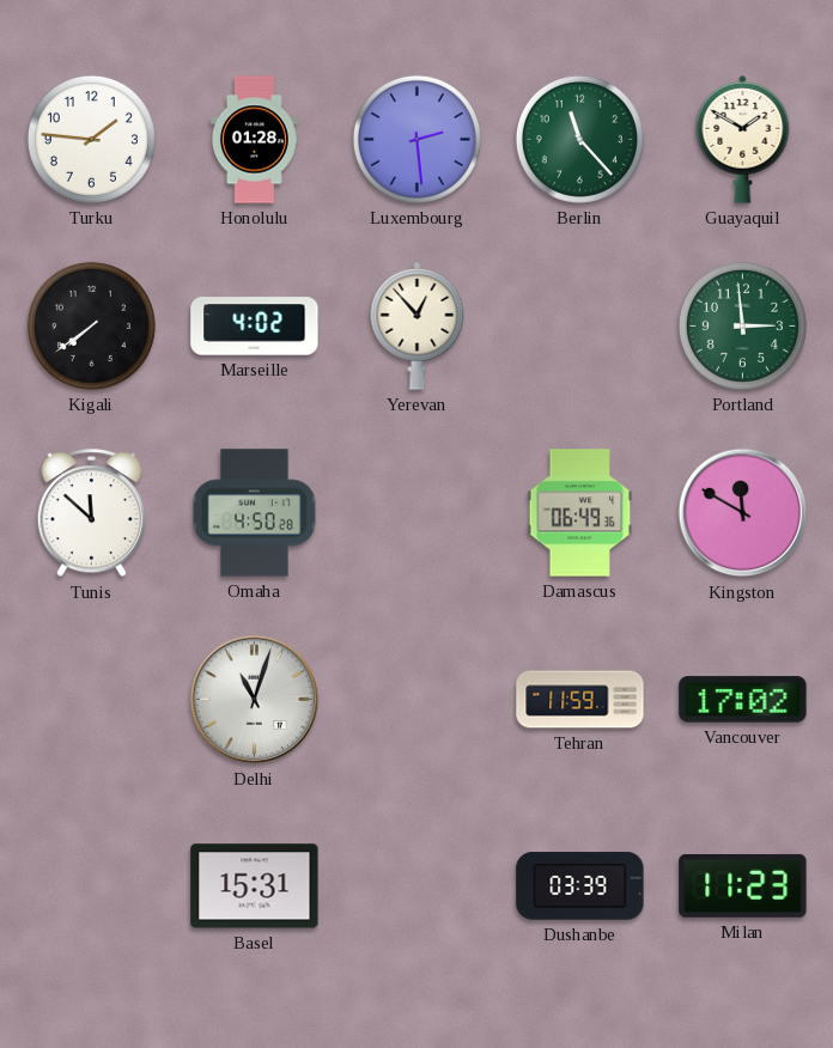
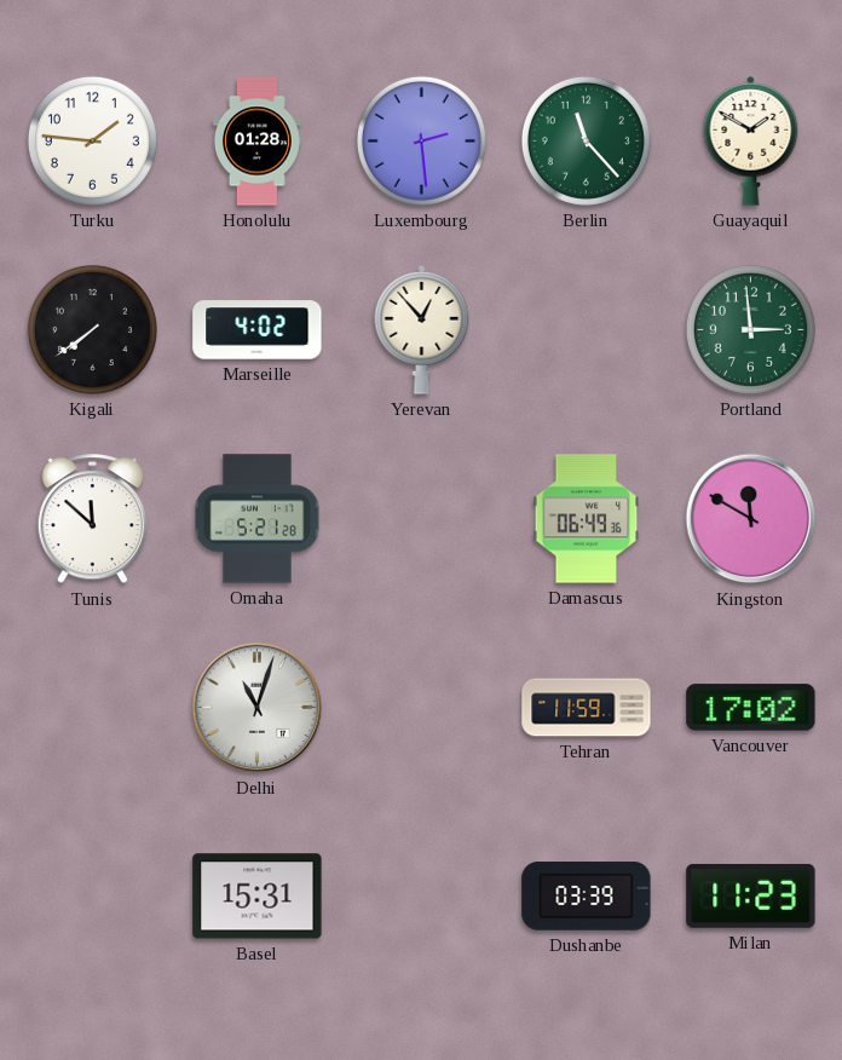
Omaha: 4:50 -> 5:21 (258, 519)
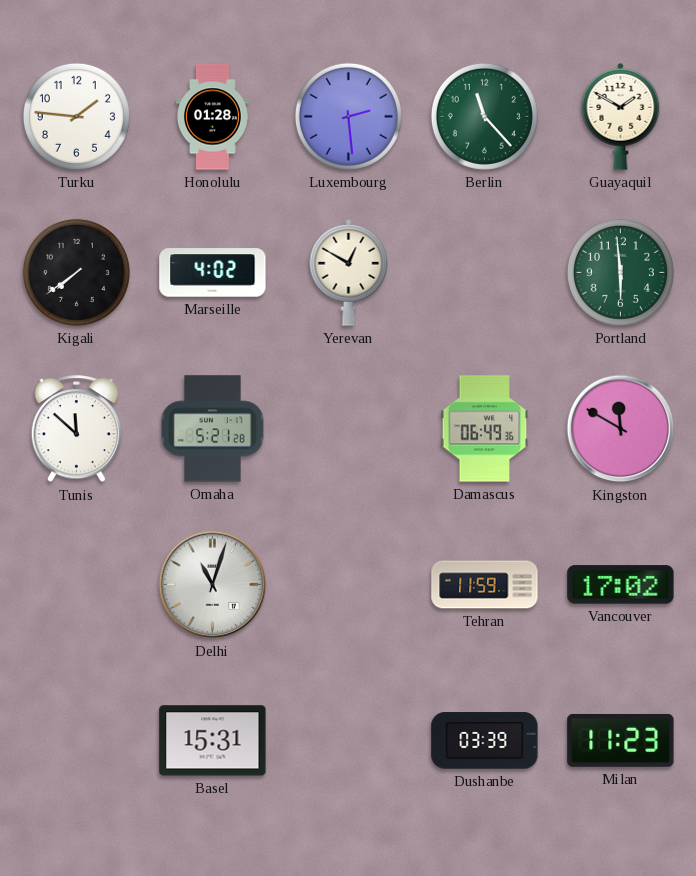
Yerevan: 12:53 -> 12:50 (349, 272)
Portland: 2:59 -> 5:59 (620, 272)
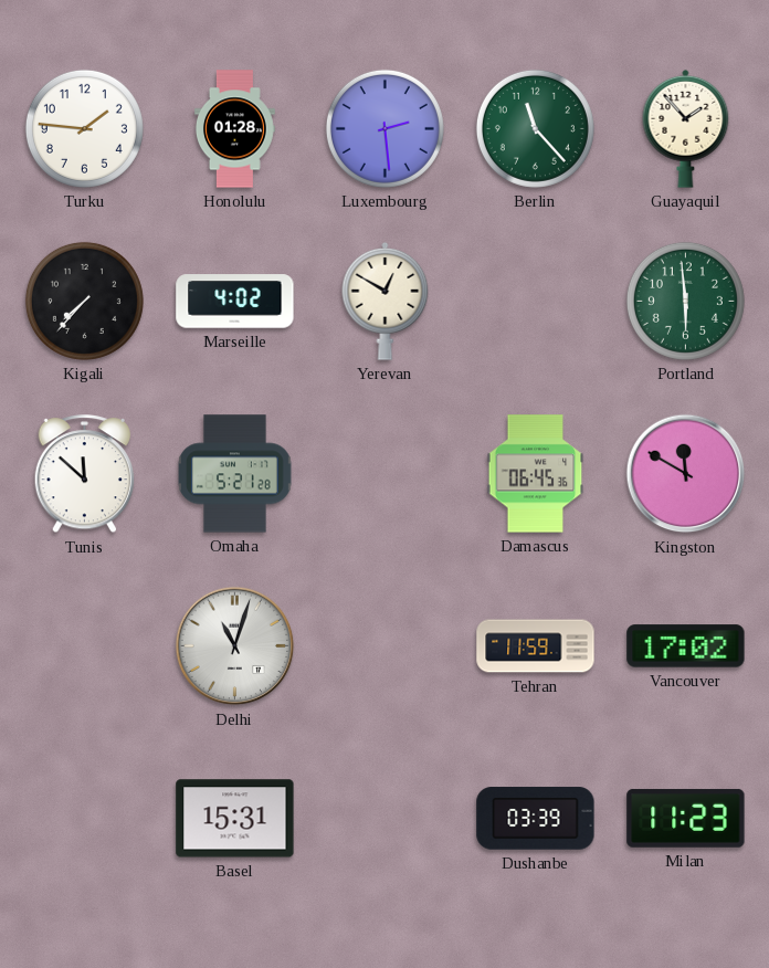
Guayaquil: 1:50 -> 1:53 (686, 128)
Kigali: 7:39 -> 7:37 (84, 301)
Damascus: 06:49 -> 06:45 (536, 474)
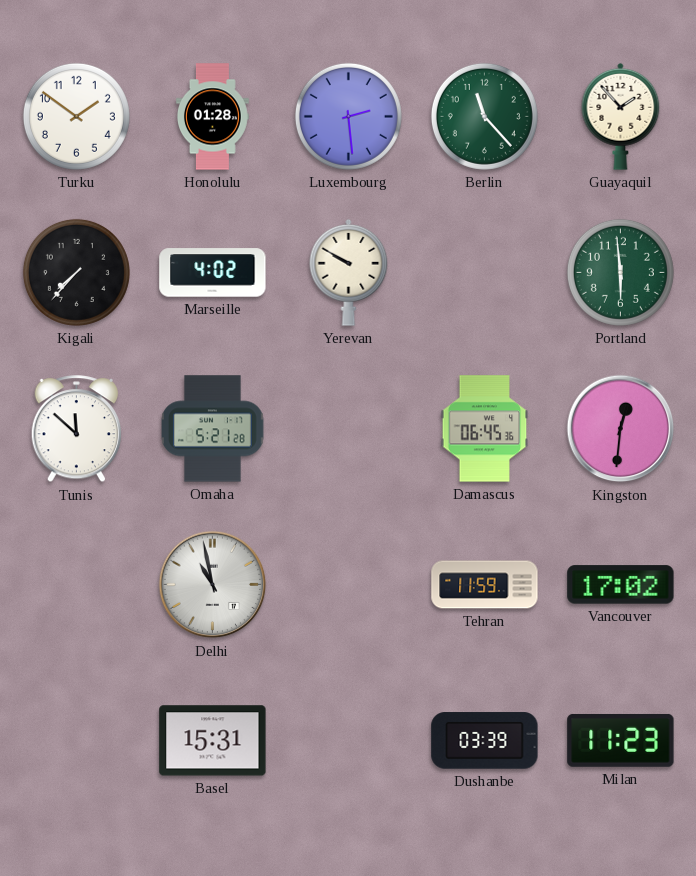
Turku: 1:46 -> 1:51 (76, 116)
Yerevan: 12:50 -> 9:50 (349, 272)
Kingston: 11:50 -> 12:31 (621, 429)
Delhi: 11:03 -> 10:58 (213, 585)
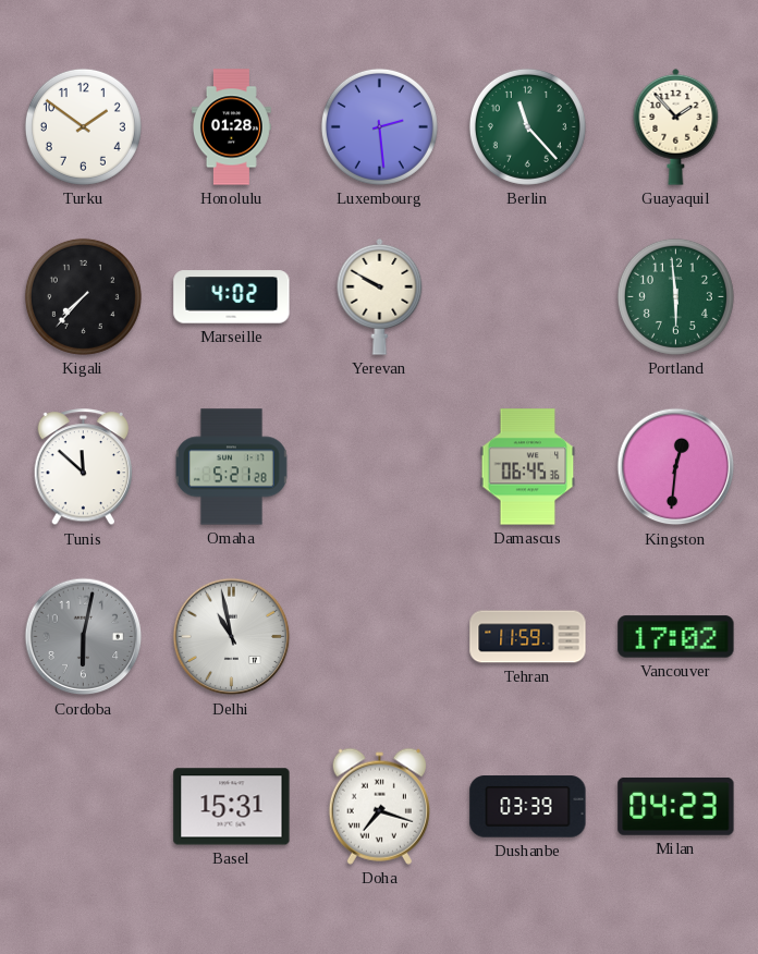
Cordoba: none -> 6:02 (84, 637)
Doha: none -> 7:18 (379, 806)
Milan: 11:23 -> 04:23 (676, 806)
